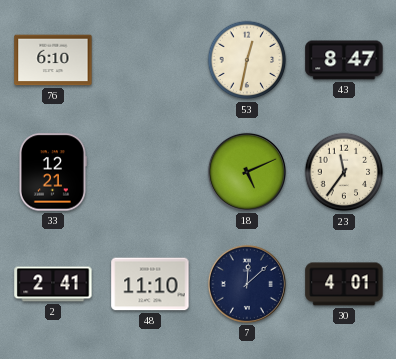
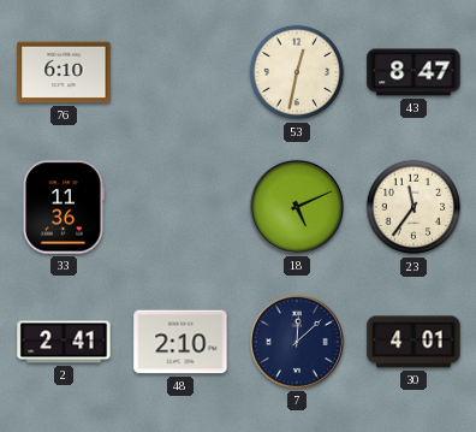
33: 12:21 -> 11:36 (64, 207)
48: 11:10 -> 2:10 (180, 342)
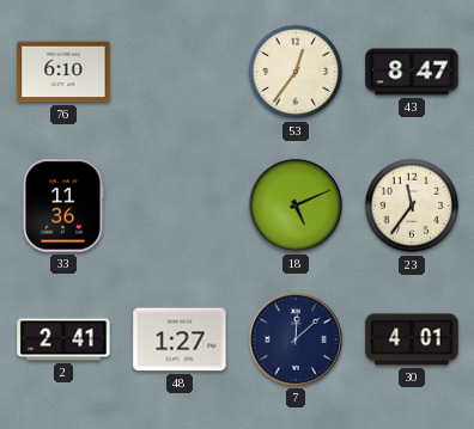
53: 12:32 -> 12:36 (296, 72)
48: 2:10 -> 1:27 (180, 339)
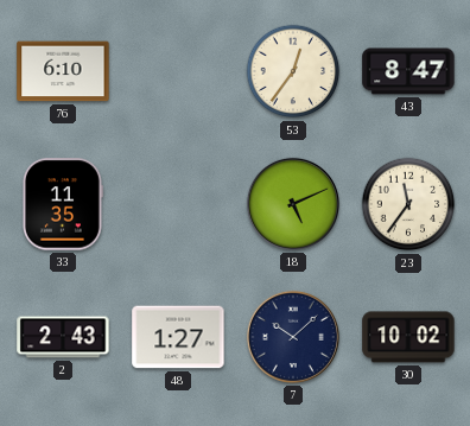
33: 11:36 -> 11:35 (63, 204)
2: 2:41 -> 2:43 (63, 337)
7: 12:08 -> 10:08 (293, 337)
30: 4:01 -> 10:02 (408, 337)
